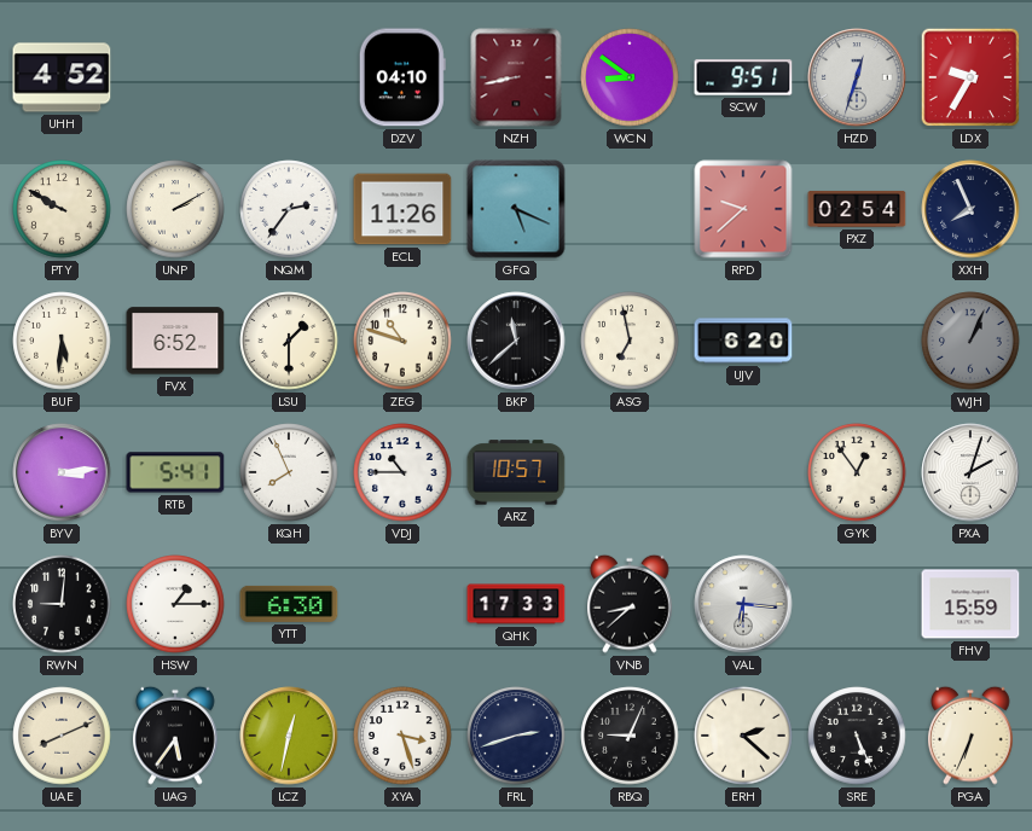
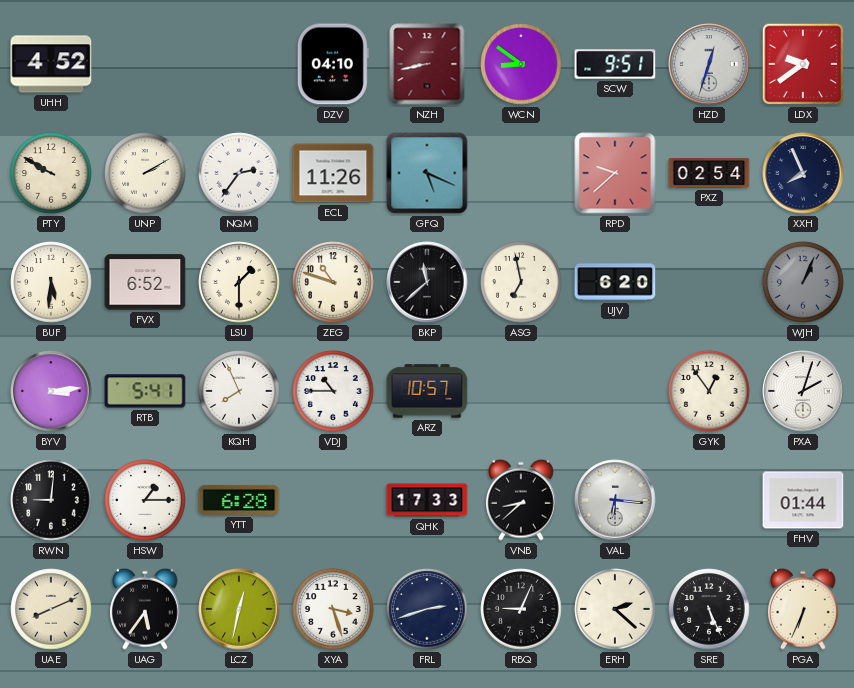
LDX: 9:35 -> 9:39 (803, 64)
YTT: 6:30 -> 6:28 (239, 500)
FHV: 15:59 -> 01:44 (803, 500)
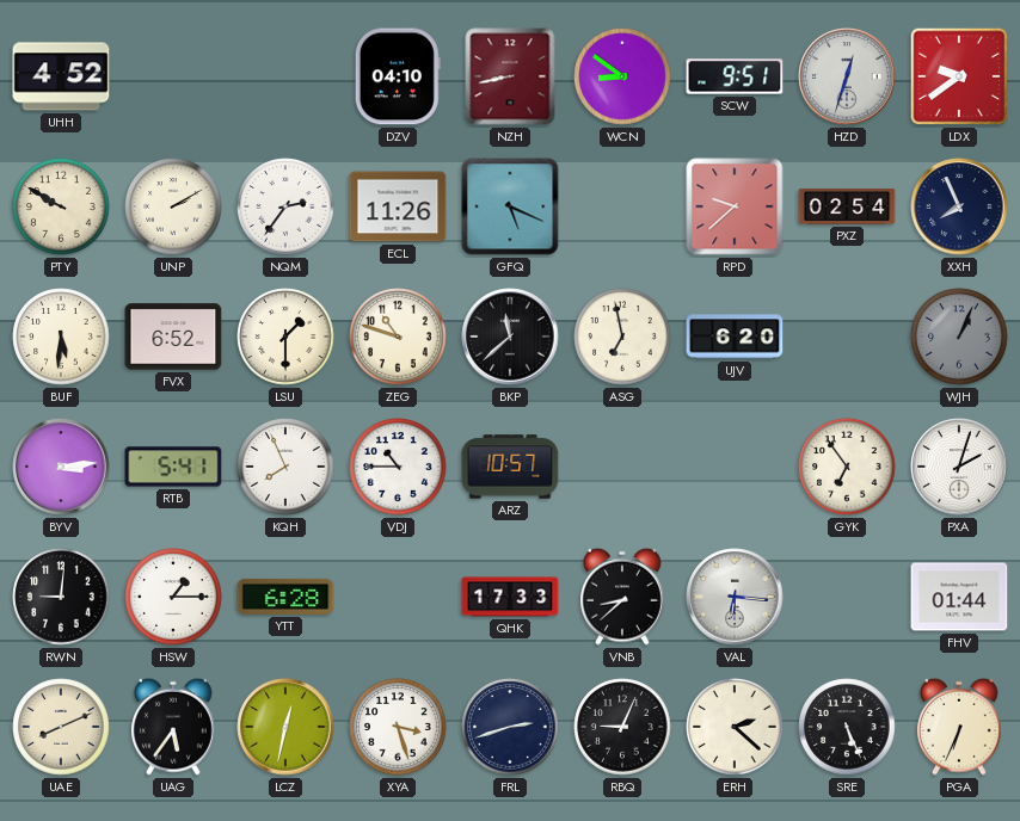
GYK: 12:54 -> 6:54 (847, 467)
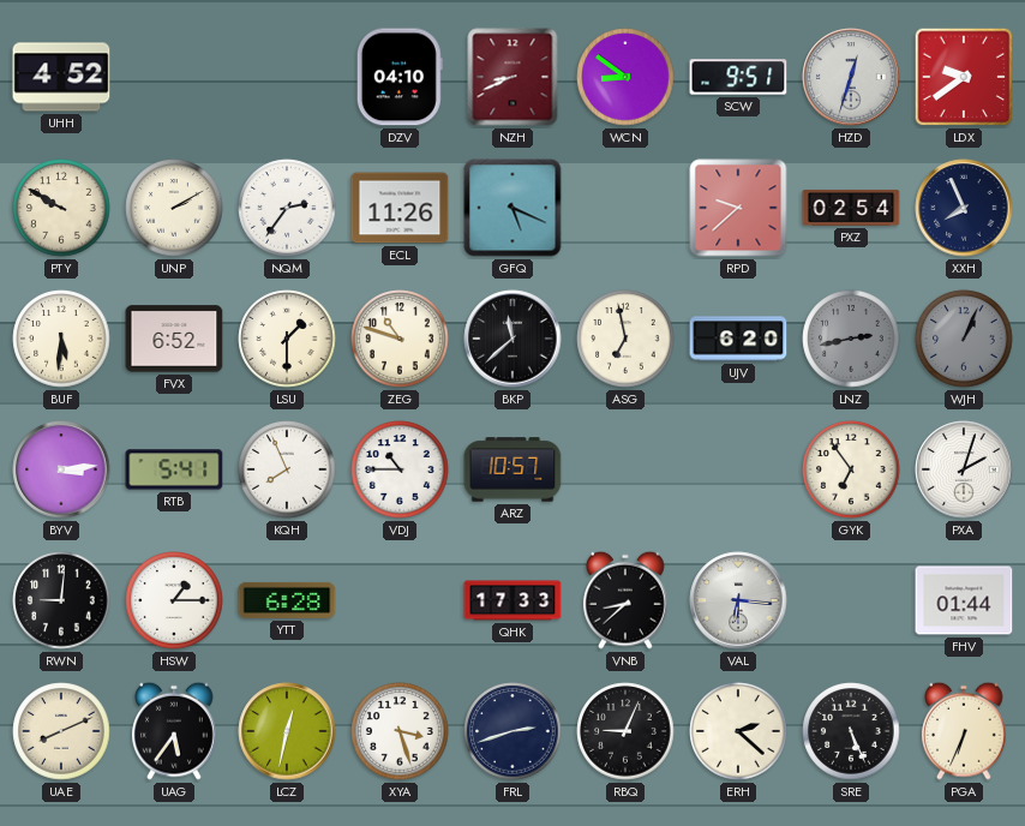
NZH: 8:43 -> 8:41 (512, 77)
LNZ: none -> 2:43 (851, 339)
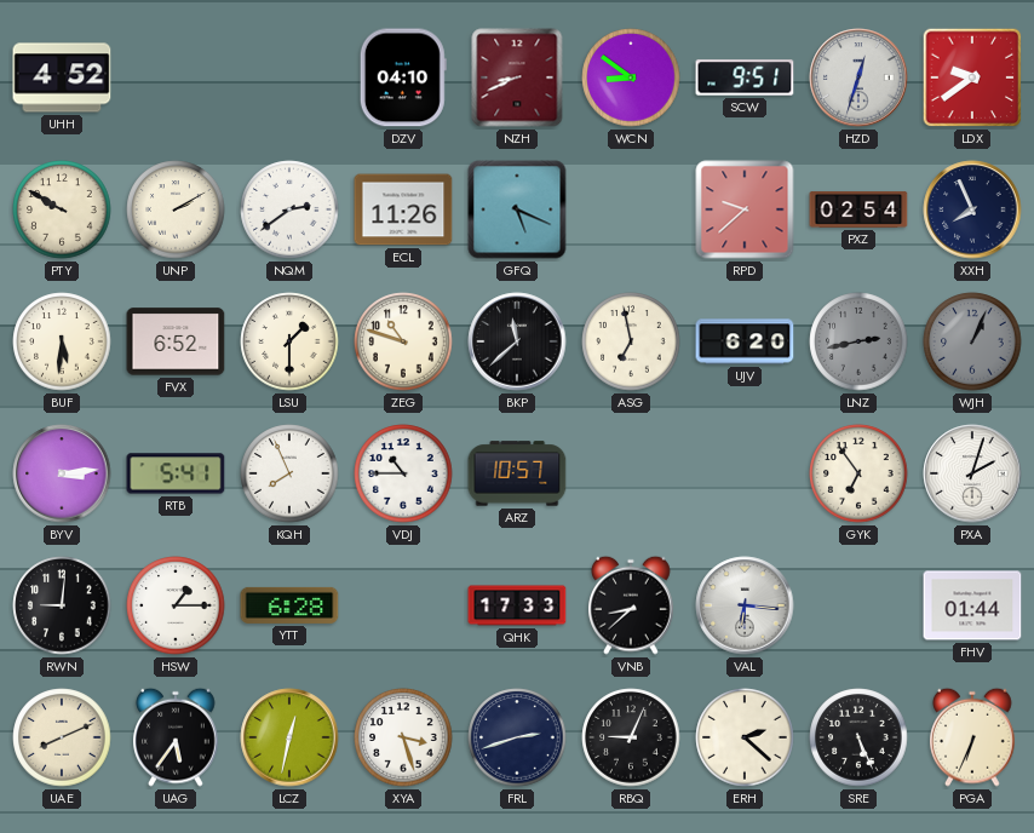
NQM: 2:36 -> 2:39 (289, 209)
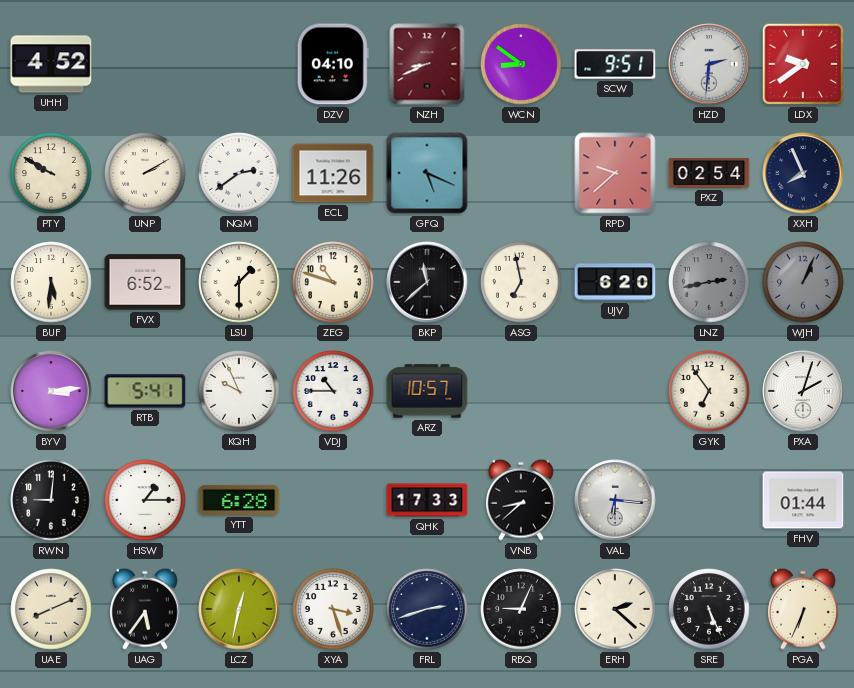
HZD: 12:33 -> 2:31 (709, 64)
KQH: 7:56 -> 9:56 (239, 391)
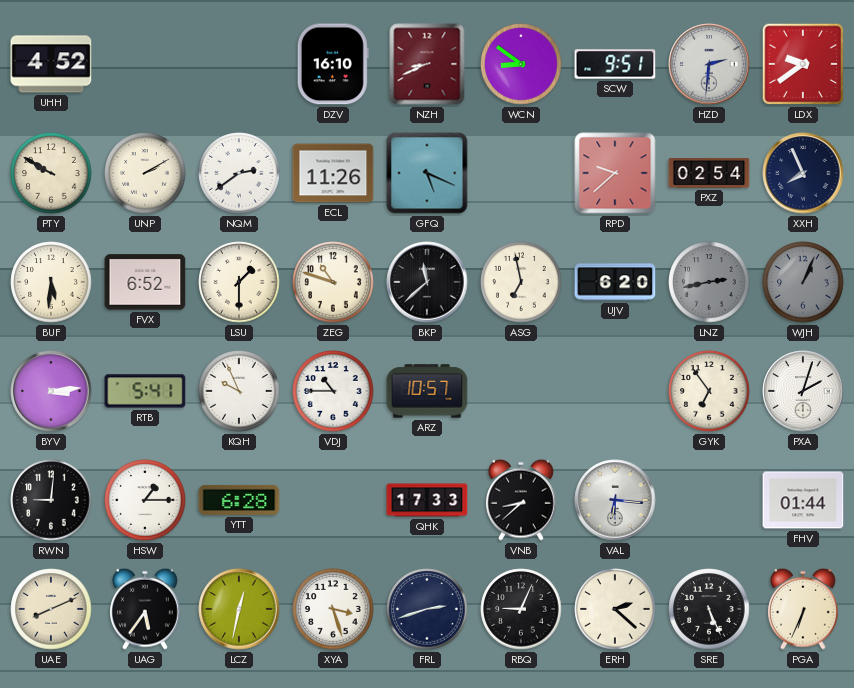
DZV: 04:10 -> 16:10 (333, 64)
